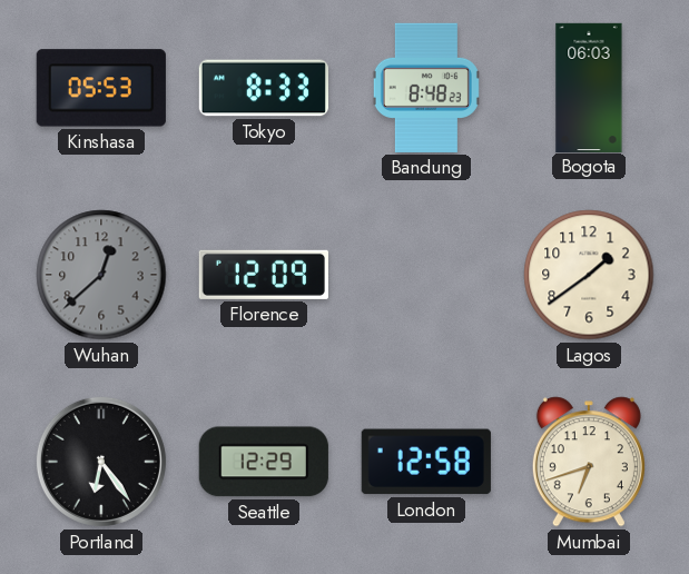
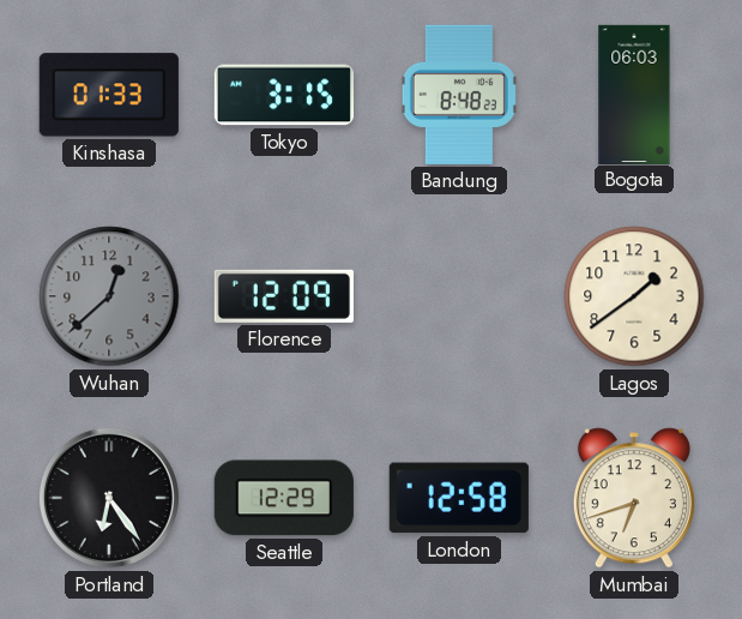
Kinshasa: 05:53 -> 01:33 (109, 95)
Tokyo: 8:33 -> 3:15 (284, 95)
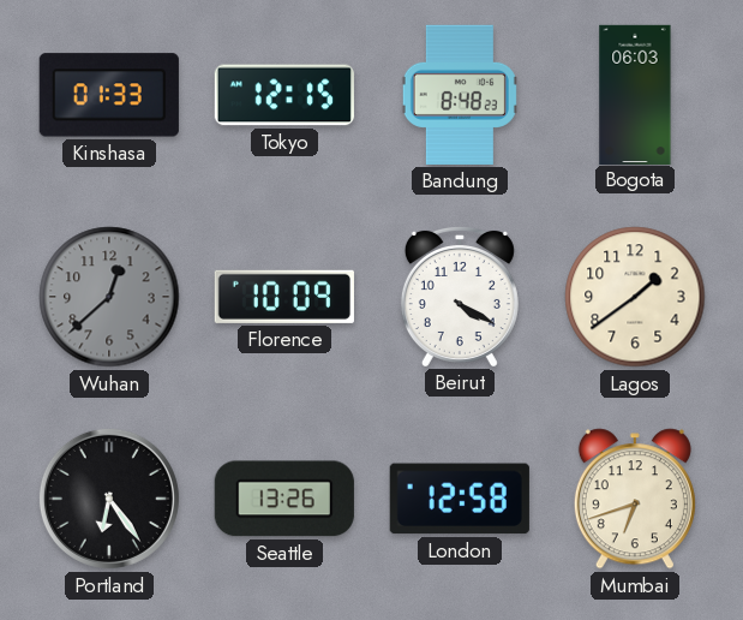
Tokyo: 3:15 -> 12:15 (284, 95)
Florence: 12:09 -> 10:09 (284, 297)
Beirut: none -> 4:20 (460, 296)
Seattle: 12:29 -> 13:26 (284, 499)
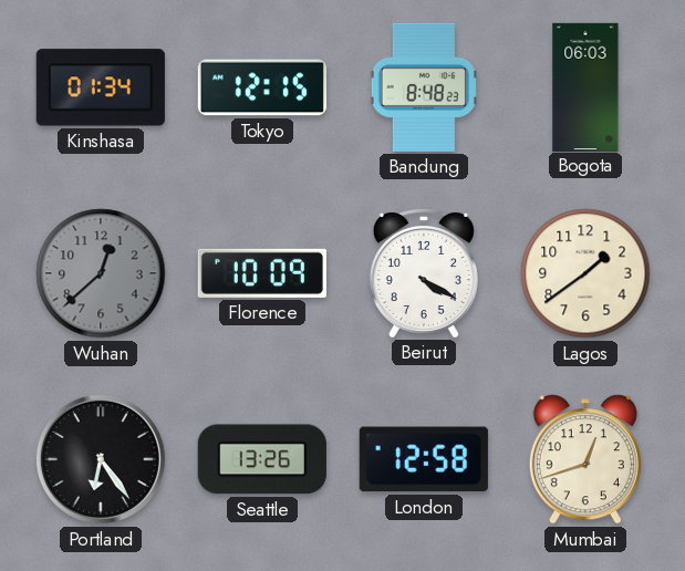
Kinshasa: 01:33 -> 01:34 (101, 87)
Mumbai: 6:42 -> 12:42 (585, 459)
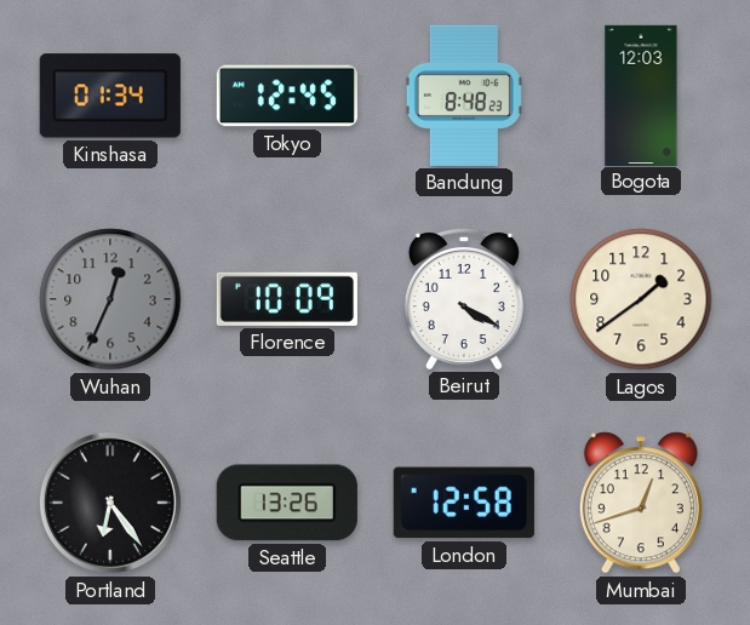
Tokyo: 12:15 -> 12:45 (287, 96)
Bogota: 06:03 -> 12:03 (641, 94)
Wuhan: 12:38 -> 12:34 (110, 299)
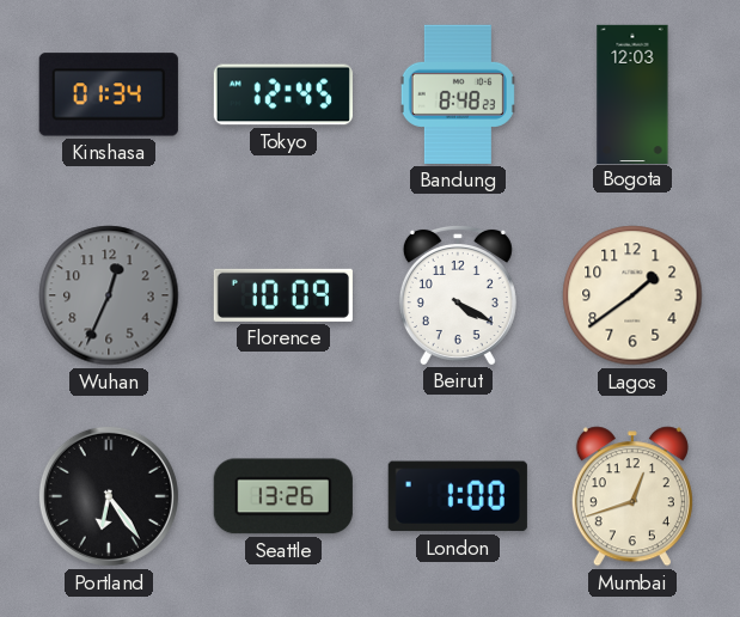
London: 12:58 -> 1:00 (458, 496)
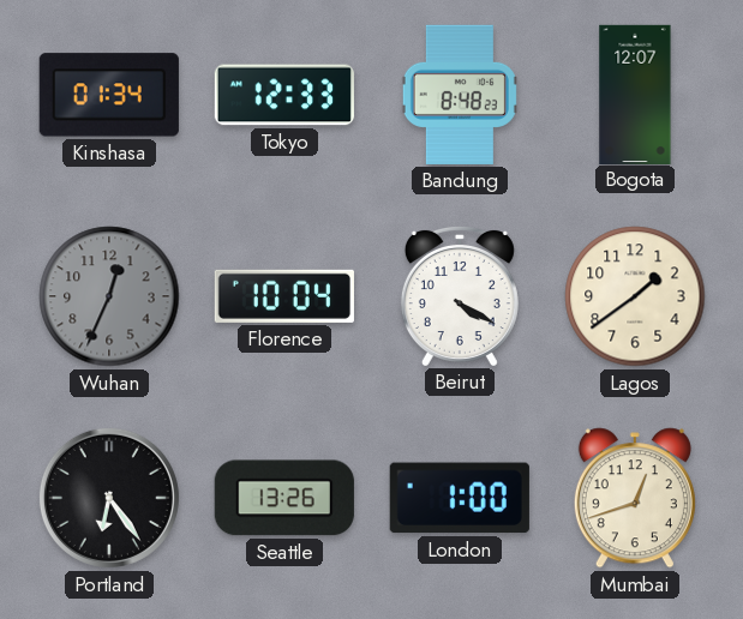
Tokyo: 12:45 -> 12:33 (284, 95)
Bogota: 12:03 -> 12:07 (635, 94)
Florence: 10:09 -> 10:04 (284, 296)
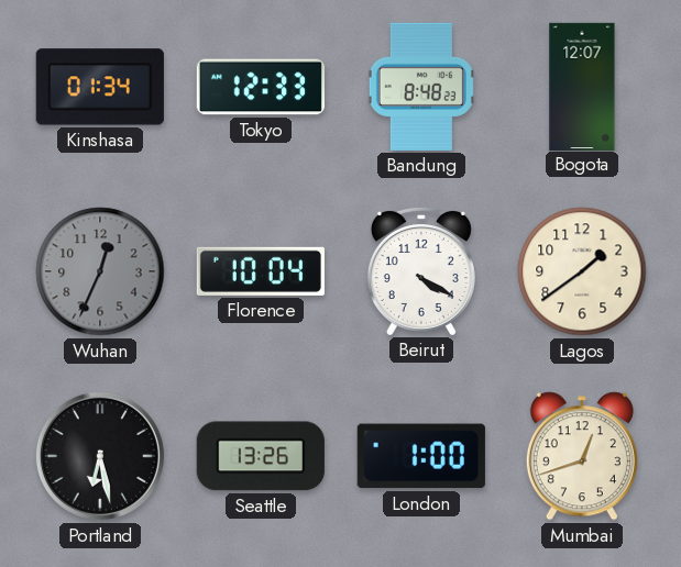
Portland: 6:24 -> 6:28 (100, 456)
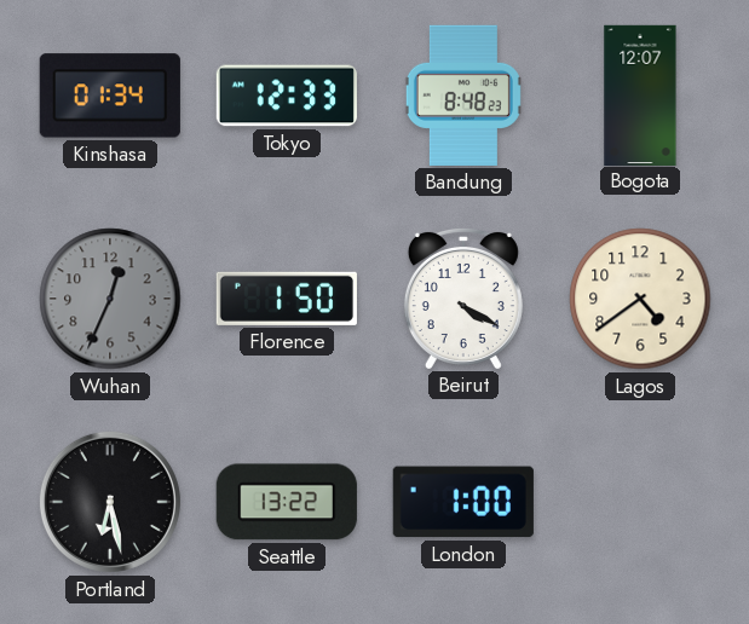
Florence: 10:04 -> 1:50 (287, 299)
Lagos: 1:39 -> 4:39 (640, 299)
Seattle: 13:26 -> 13:22 (287, 502)
Mumbai: 12:42 -> none (582, 456)
